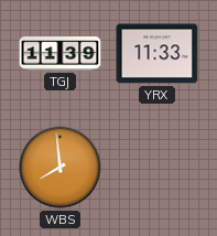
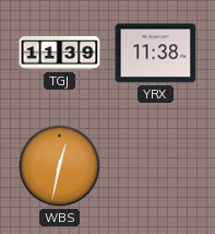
YRX: 11:33 -> 11:38 (156, 54)
WBS: 7:59 -> 12:32 (60, 166)
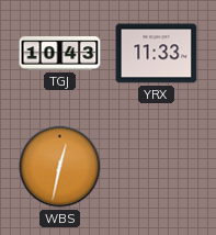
TGJ: 11:39 -> 10:43 (60, 54)
YRX: 11:38 -> 11:33 (157, 54)
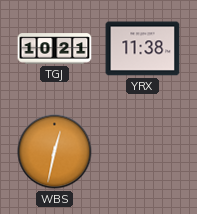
TGJ: 10:43 -> 10:21 (55, 49)
YRX: 11:33 -> 11:38 (143, 49)
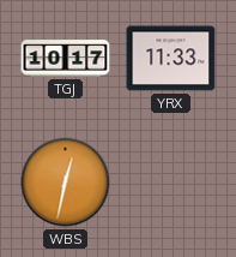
TGJ: 10:21 -> 10:17 (66, 59)
YRX: 11:38 -> 11:33 (171, 59)
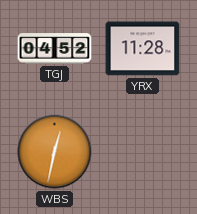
TGJ: 10:17 -> 04:52 (55, 49)
YRX: 11:33 -> 11:28 (143, 49)
